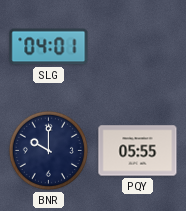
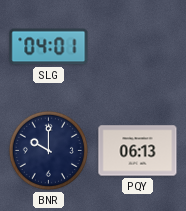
PQY: 05:55 -> 06:13 (138, 151)
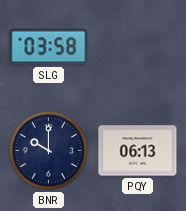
SLG: 04:01 -> 03:58 (49, 47)
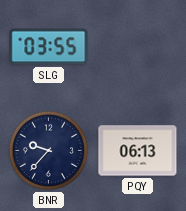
SLG: 03:58 -> 03:55 (49, 47)
BNR: 10:00 -> 9:37 (48, 150)
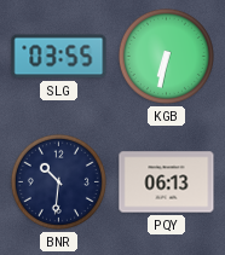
KGB: none -> 6:32 (166, 56)
BNR: 9:37 -> 10:31 (58, 181)
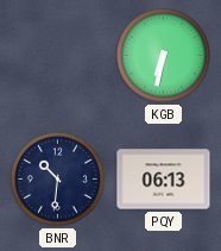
SLG: 03:55 -> none (59, 57)
